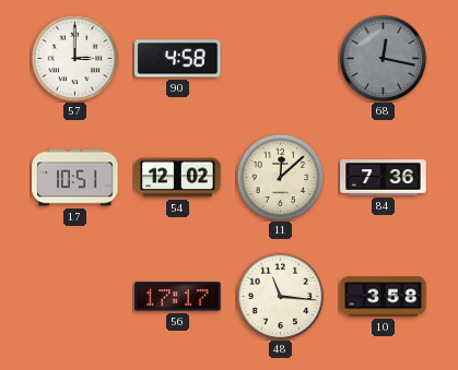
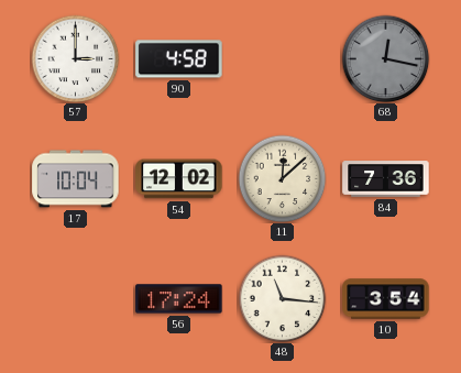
17: 10:51 -> 10:04 (76, 179)
56: 17:17 -> 17:24 (179, 299)
10: 3:58 -> 3:54 (386, 299)
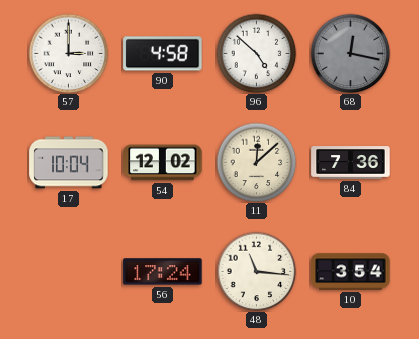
96: none -> 4:52 (256, 53)
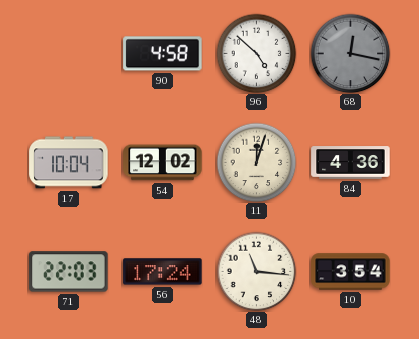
57: 3:00 -> none (68, 53)
11: 12:08 -> 12:03 (256, 162)
84: 7:36 -> 4:36 (351, 163)
71: none -> 22:03 (69, 272)
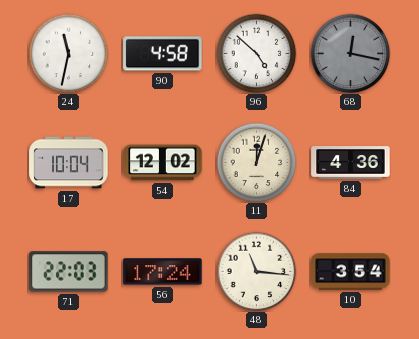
24: none -> 11:32 (68, 53)
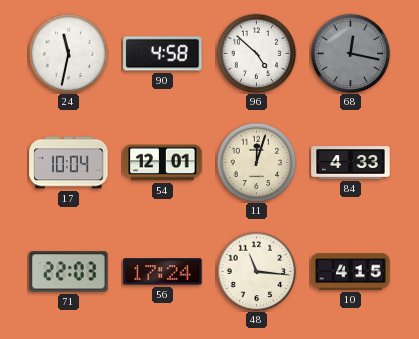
54: 12:02 -> 12:01 (163, 163)
84: 4:36 -> 4:33 (351, 163)
10: 3:54 -> 4:15 (351, 272)
